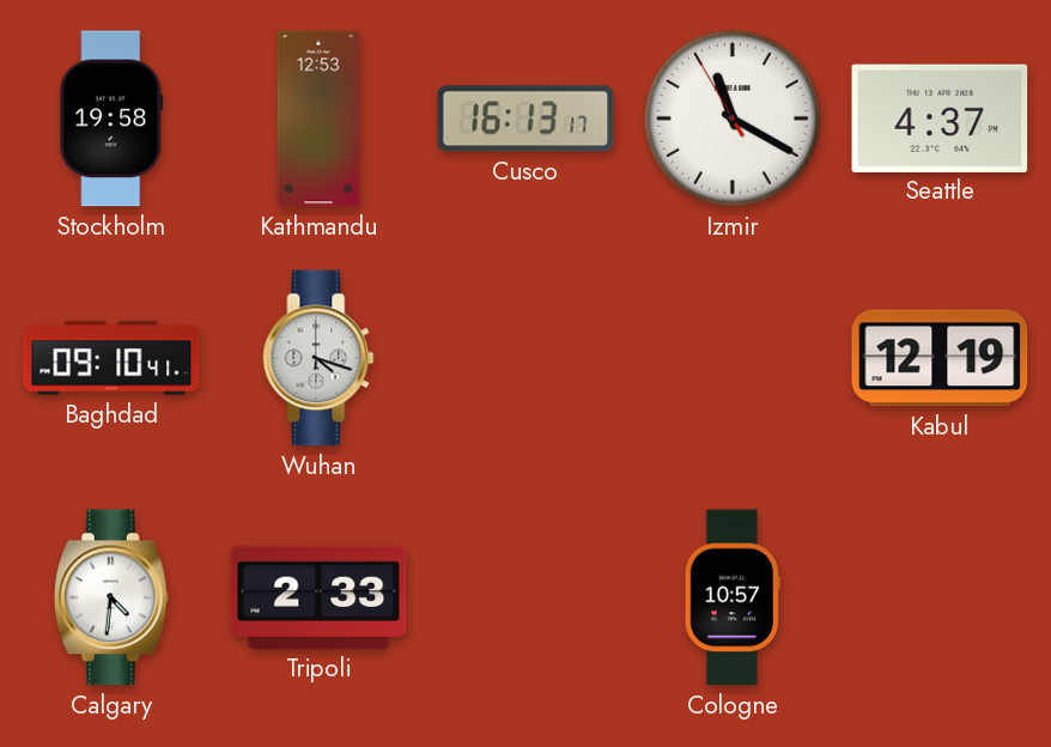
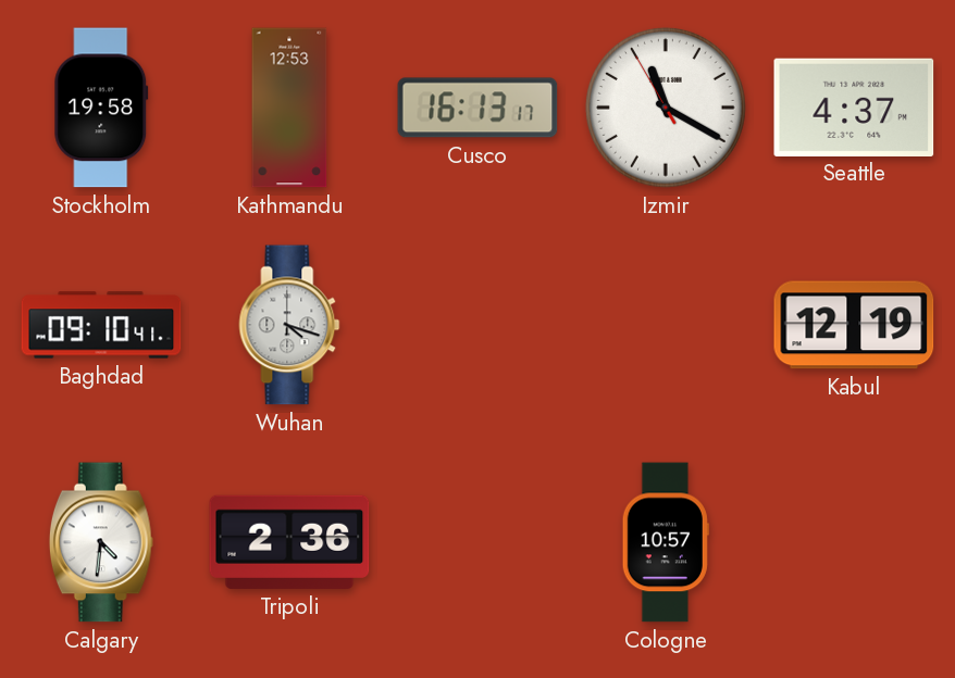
Tripoli: 2:33 -> 2:36 (289, 542)
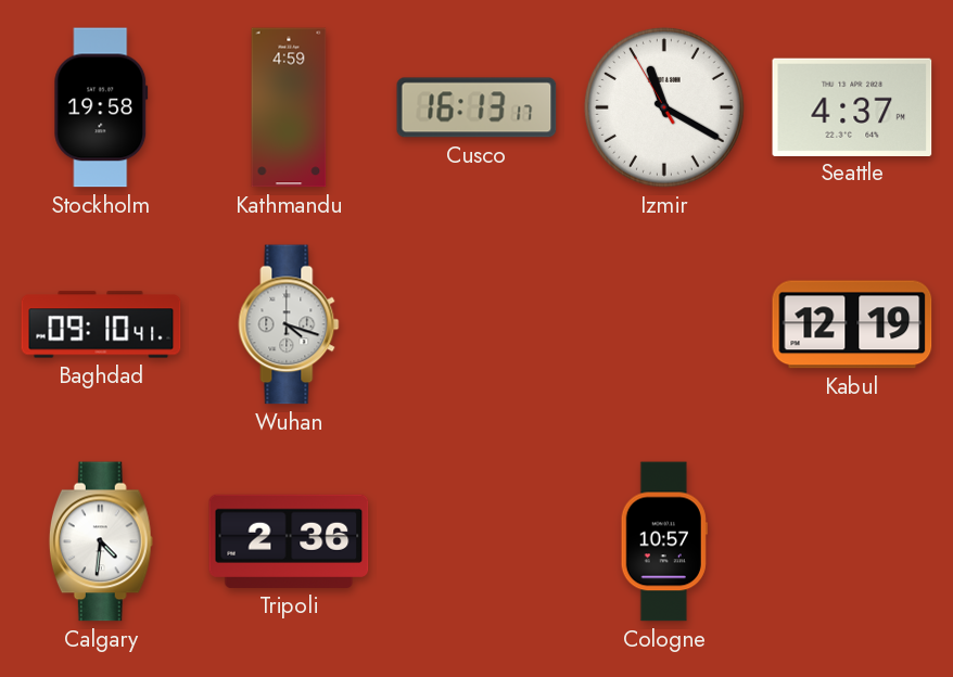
Kathmandu: 12:53 -> 4:59 (289, 107)
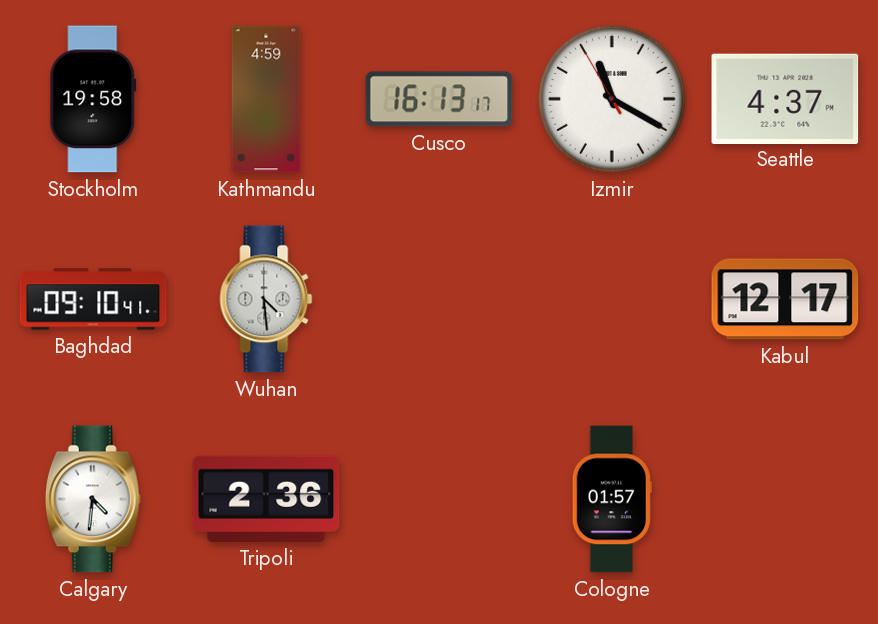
Wuhan: 4:18 -> 4:29 (266, 299)
Kabul: 12:19 -> 12:17 (785, 299)
Cologne: 10:57 -> 01:57 (612, 499)
